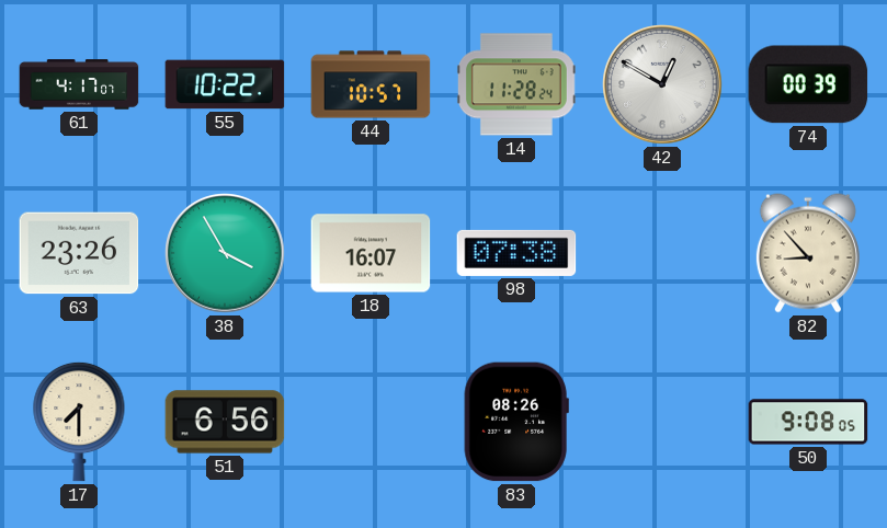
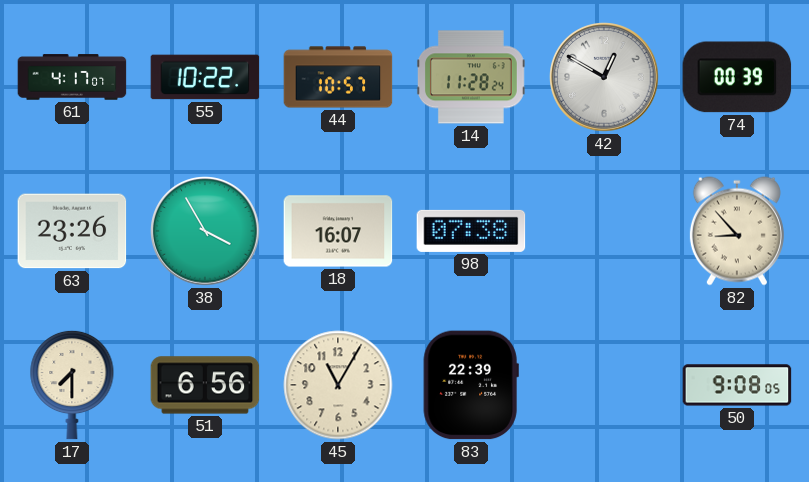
45: none -> 11:05 (338, 385)
83: 08:26 -> 22:39 (471, 385)
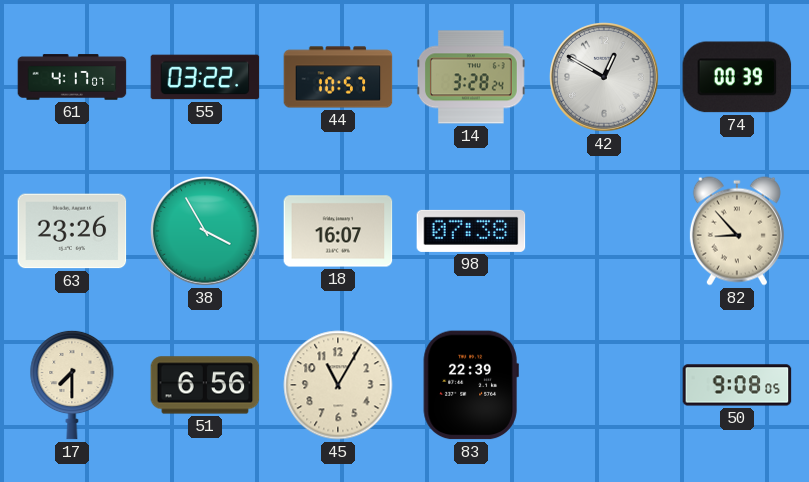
55: 10:22 -> 03:22 (205, 77)
14: 11:28 -> 3:28 (471, 77)
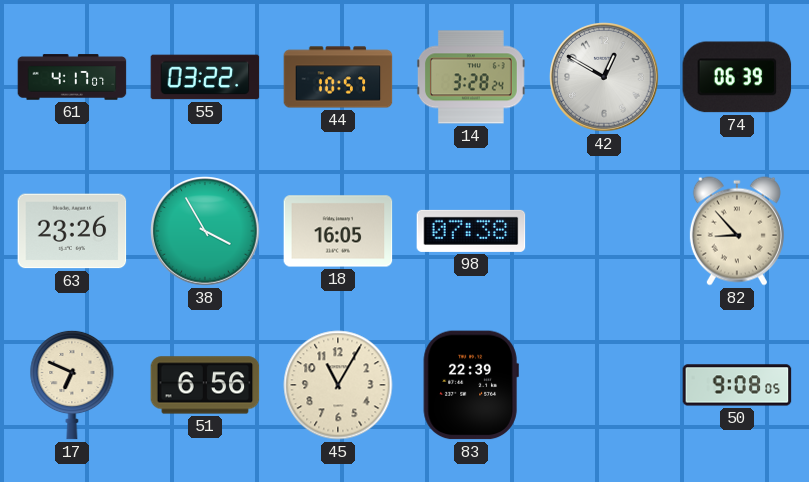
74: 00:39 -> 06:39 (737, 77)
18: 16:07 -> 16:05 (338, 231)
17: 7:30 -> 6:49 (72, 385)
